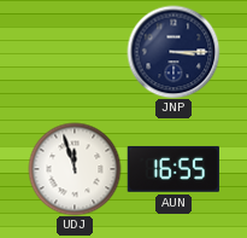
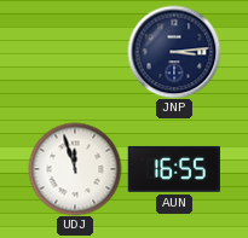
JNP: 3:15 -> 3:14 (174, 52)
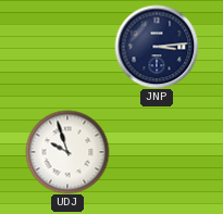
UDJ: 11:57 -> 9:57 (67, 152)
AUN: 16:55 -> none (174, 169)
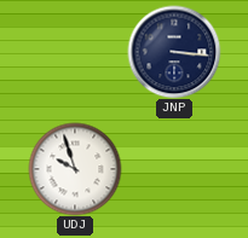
JNP: 3:14 -> 3:16 (174, 52)
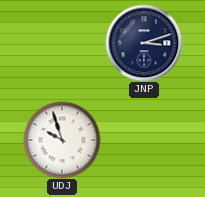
JNP: 3:16 -> 3:12 (144, 43)
